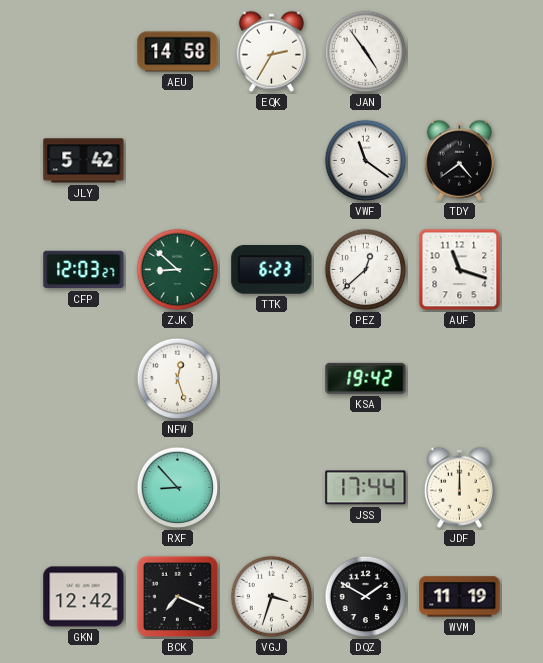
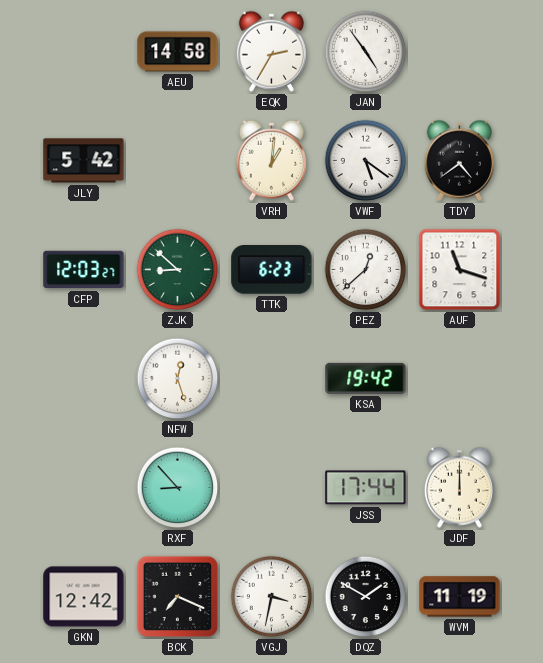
VRH: none -> 1:01 (271, 160)
VWF: 11:21 -> 5:21 (366, 161)
VGJ: 3:33 -> 3:32 (272, 597)
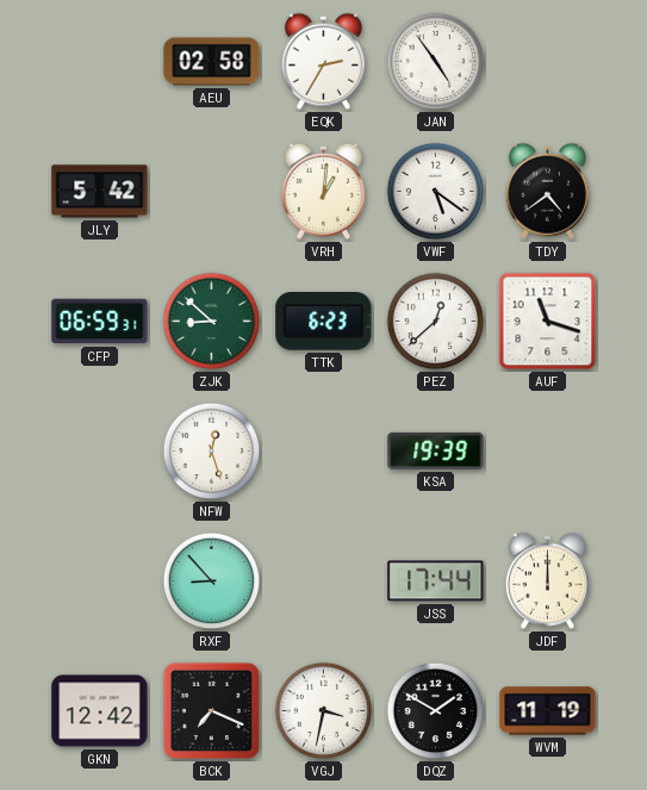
AEU: 14:58 -> 02:58 (212, 62)
CFP: 12:03 -> 06:59 (100, 322)
KSA: 19:42 -> 19:39 (436, 450)
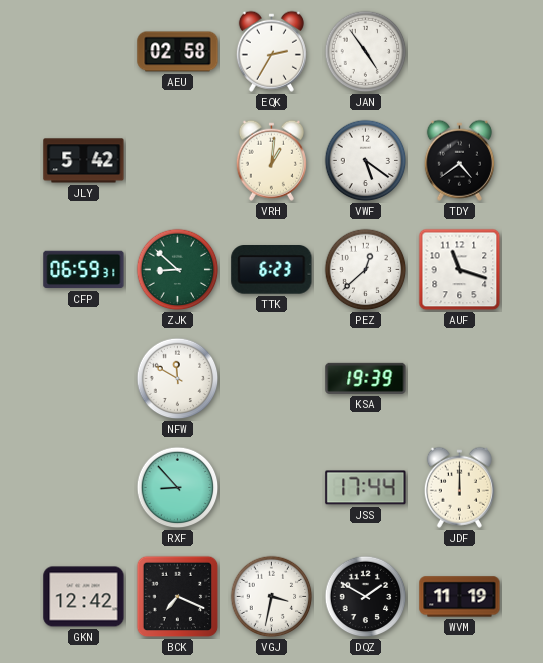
NFW: 12:27 -> 11:50 (178, 379)
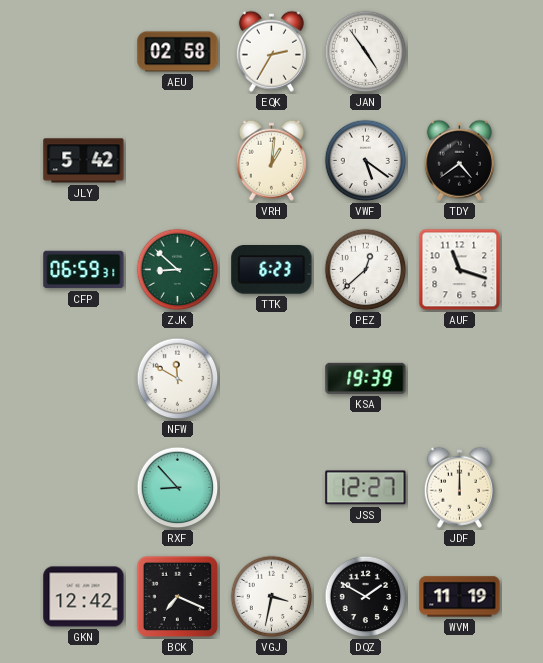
JSS: 17:44 -> 12:27 (366, 488)
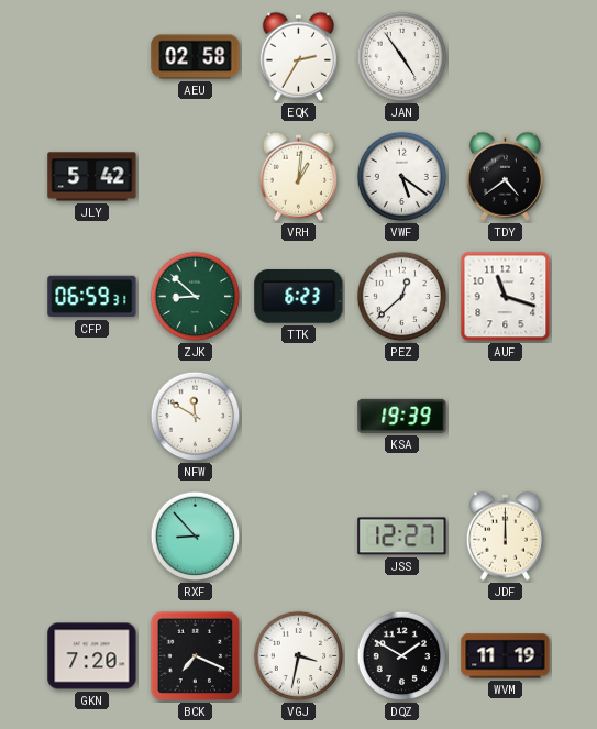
GKN: 12:42 -> 7:20 (92, 656)
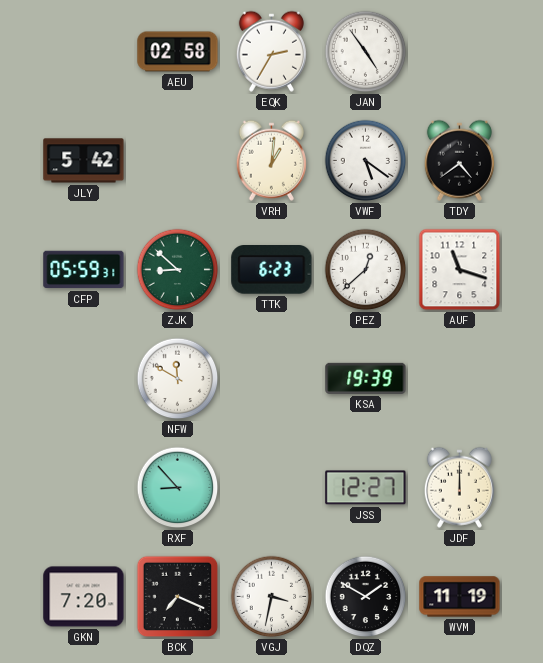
CFP: 06:59 -> 05:59 (84, 270)
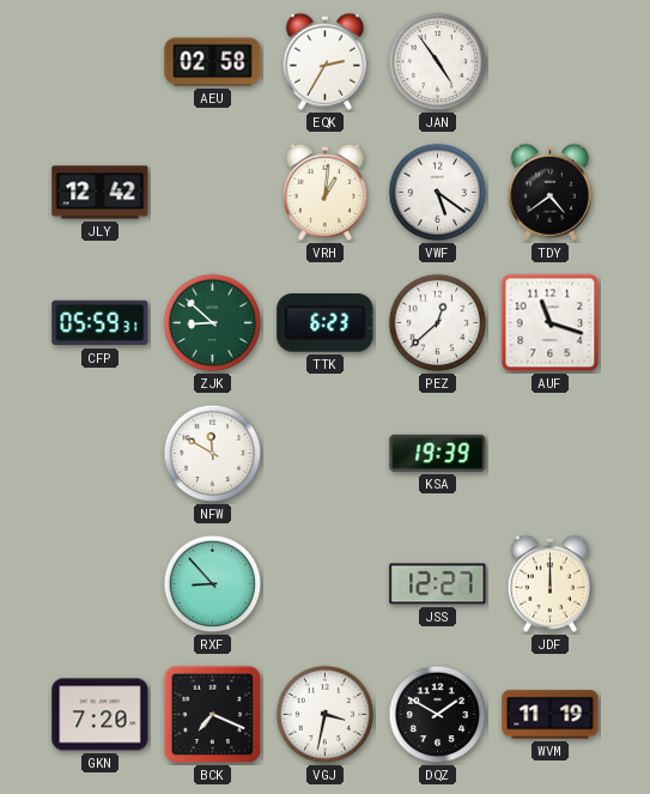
JLY: 5:42 -> 12:42 (101, 193)
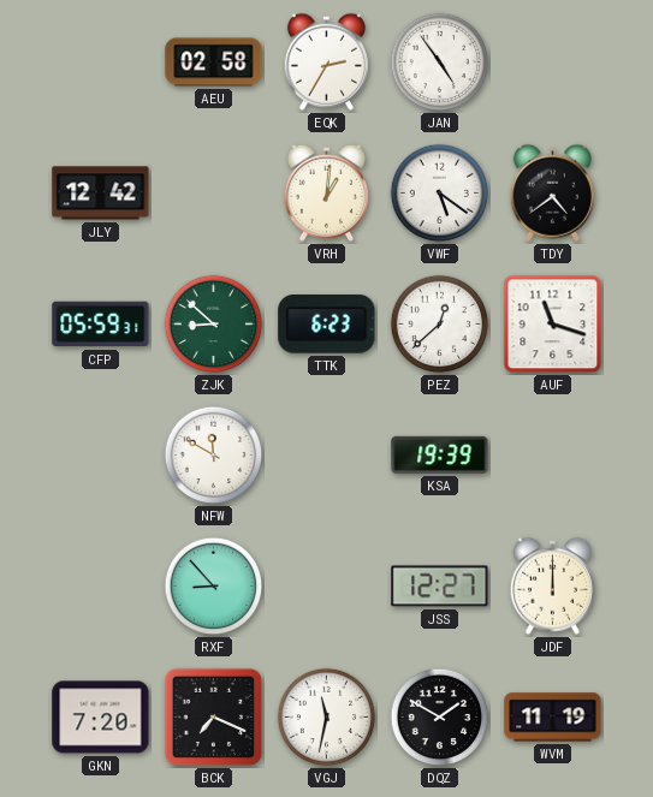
VGJ: 3:32 -> 11:32 (327, 718)
